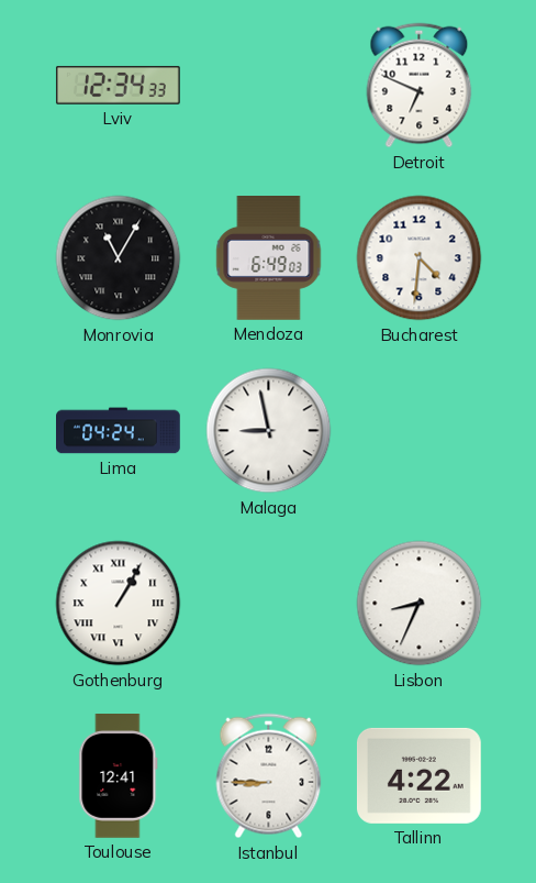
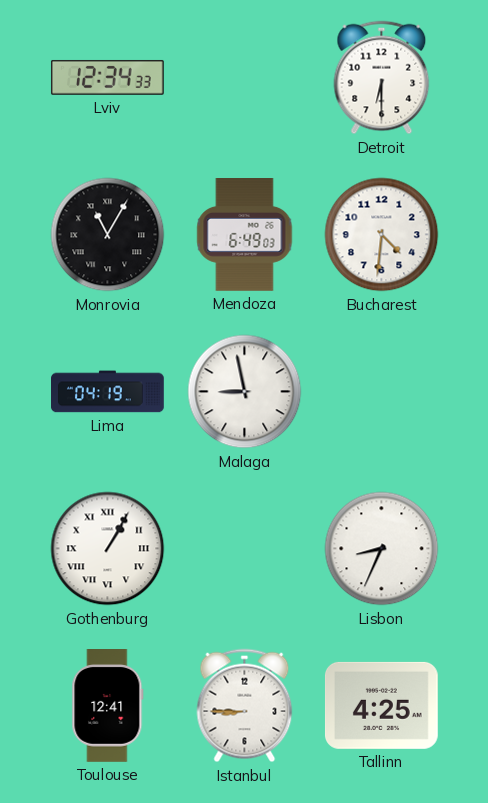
Detroit: 6:49 -> 6:30 (382, 78)
Lima: 04:24 -> 04:19 (108, 392)
Tallinn: 4:22 -> 4:25 (381, 705)
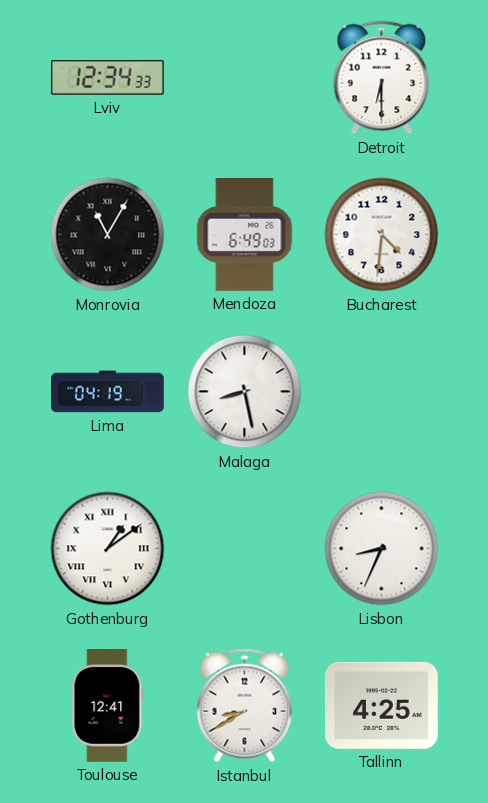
Malaga: 8:58 -> 8:28 (245, 392)
Gothenburg: 1:05 -> 1:09 (108, 549)
Istanbul: 8:45 -> 8:40 (245, 706)
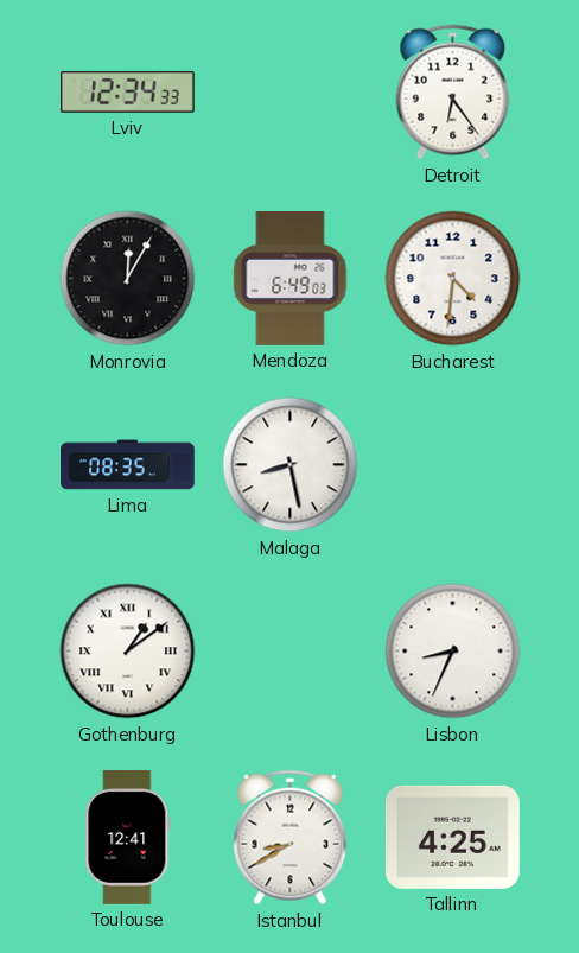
Detroit: 6:30 -> 6:24 (453, 93)
Monrovia: 11:05 -> 12:05 (128, 279)
Lima: 04:19 -> 08:35 (128, 465)
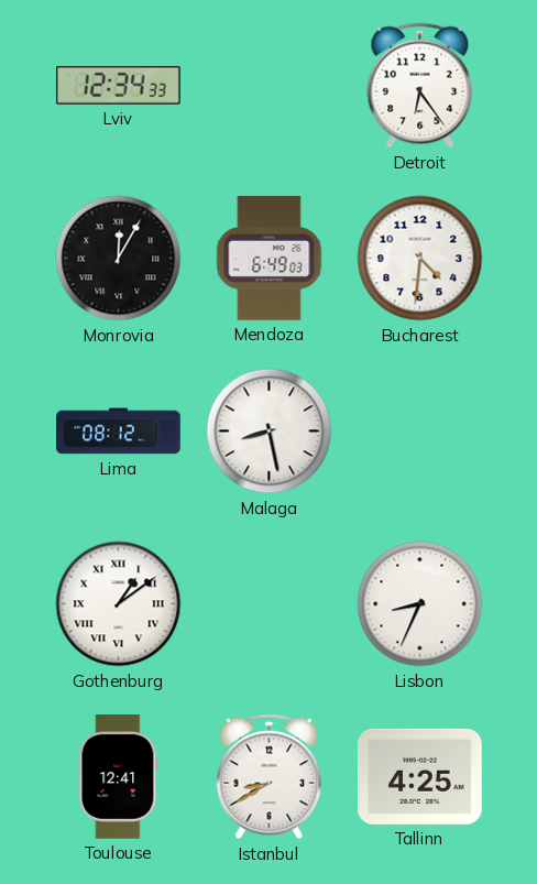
Lima: 08:35 -> 08:12 (119, 432)
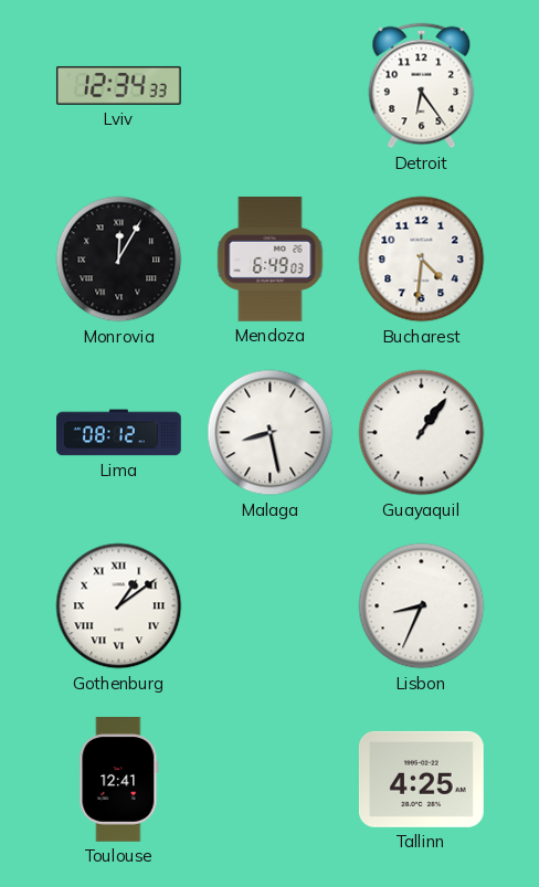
Guayaquil: none -> 1:06 (422, 433)
Istanbul: 8:40 -> none (270, 777)
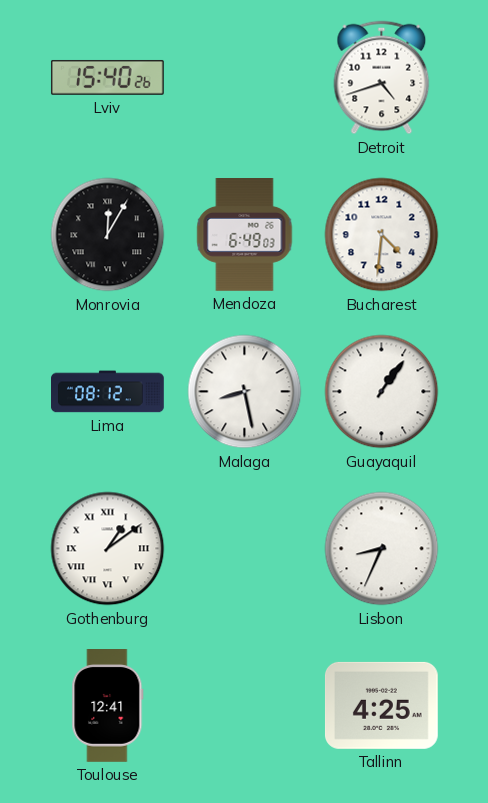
Lviv: 12:34 -> 15:40 (107, 77)
Detroit: 6:24 -> 4:42 (382, 78)
